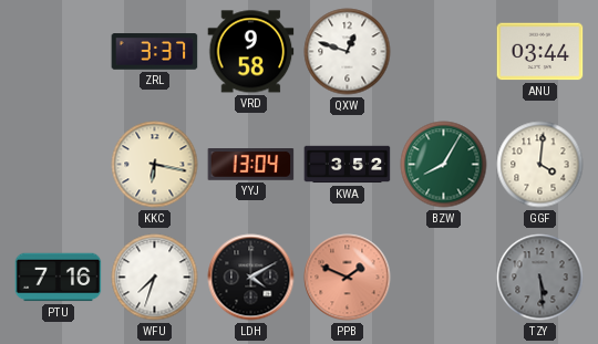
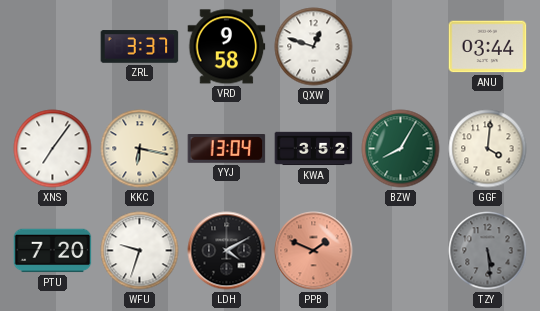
XNS: none -> 7:06 (53, 149)
PTU: 7:16 -> 7:20 (53, 251)
WFU: 7:33 -> 9:33 (140, 251)
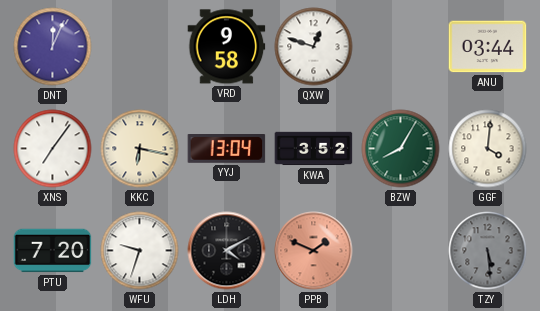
DNT: none -> 12:04 (53, 47)
ZRL: 3:37 -> none (140, 47)
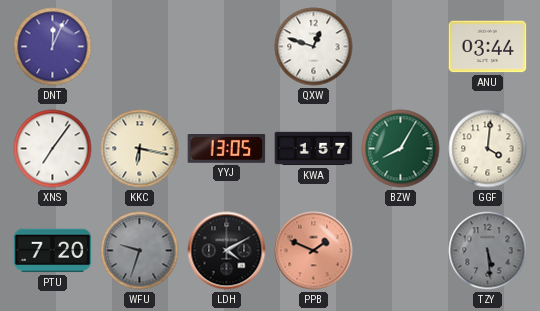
VRD: 9:58 -> none (227, 47)
YYJ: 13:04 -> 13:05 (227, 149)
KWA: 3:52 -> 1:57 (314, 149)
WFU dial: white -> grey (140, 251)
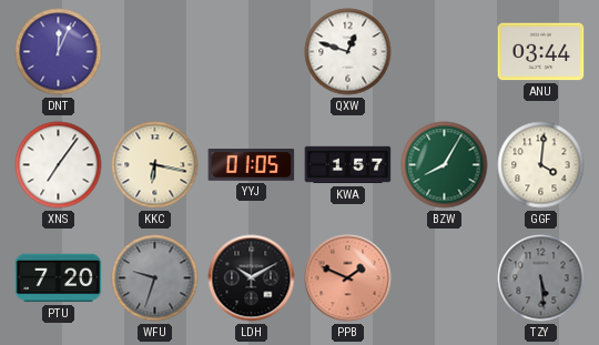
YYJ: 13:05 -> 01:05 (252, 165)
LDH: 4:10 -> 10:10 (252, 278)
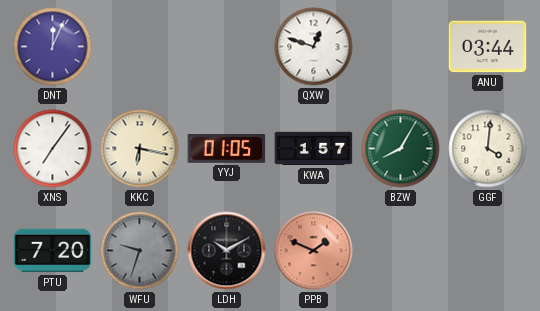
TZY: 5:29 -> none (541, 278)
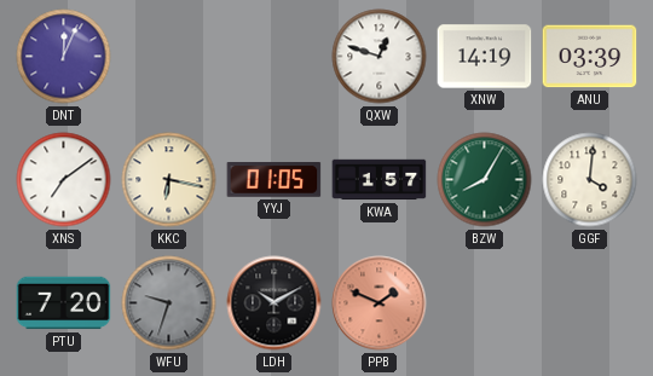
XNW: none -> 14:19 (485, 57)
ANU: 03:44 -> 03:39 (590, 57)
XNS: 7:06 -> 7:09 (64, 180)
